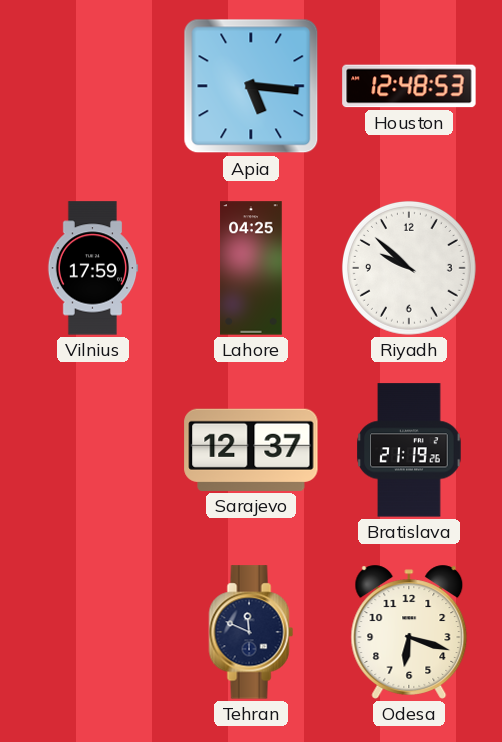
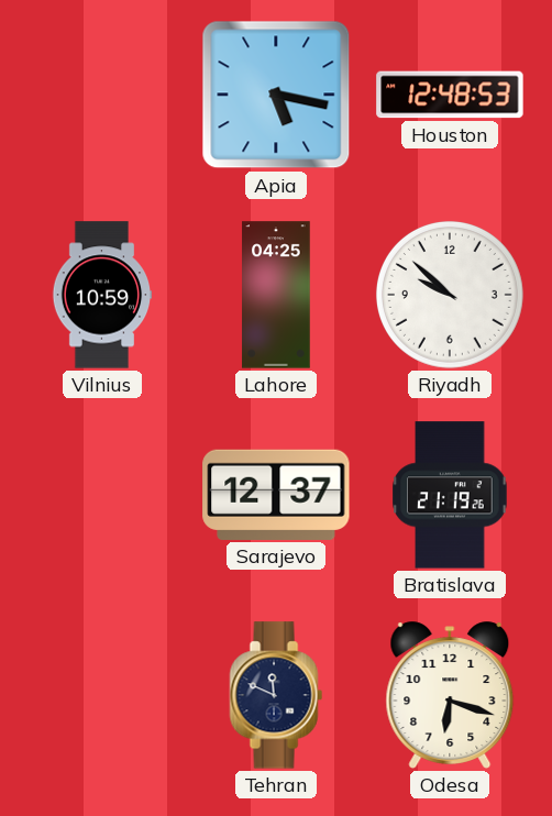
Apia: 5:16 -> 5:17 (276, 95)
Vilnius: 17:59 -> 10:59 (102, 295)
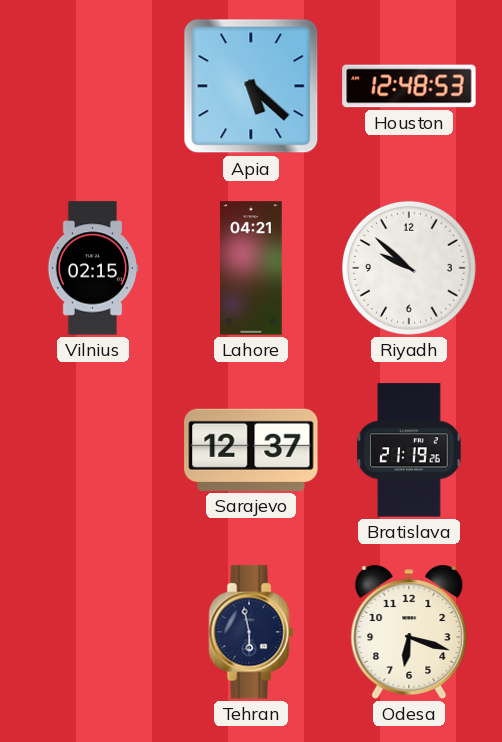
Apia: 5:17 -> 5:22 (251, 86)
Vilnius: 10:59 -> 02:15 (93, 268)
Lahore: 04:25 -> 04:21 (251, 268)
Tehran: 11:49 -> 5:58 (251, 632)
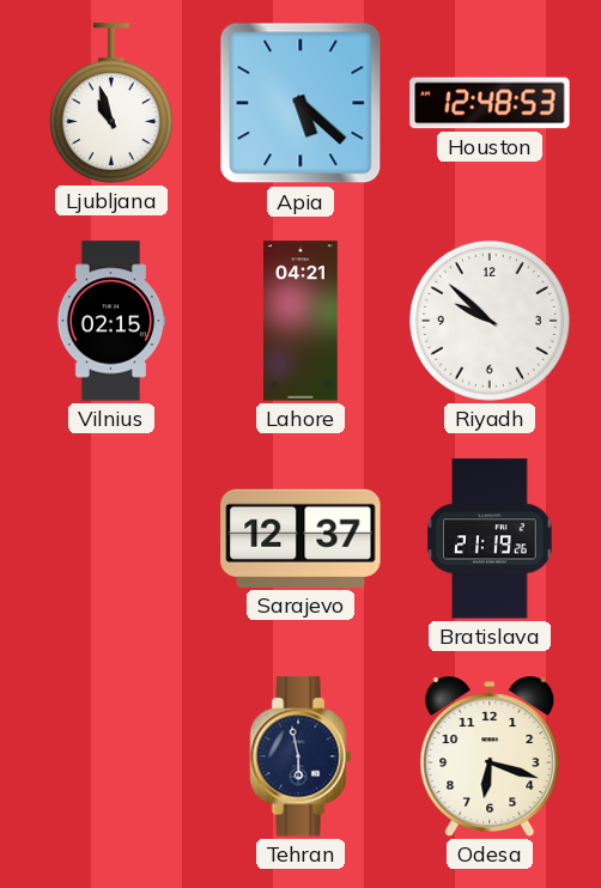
Ljubljana: none -> 10:57 (111, 103)
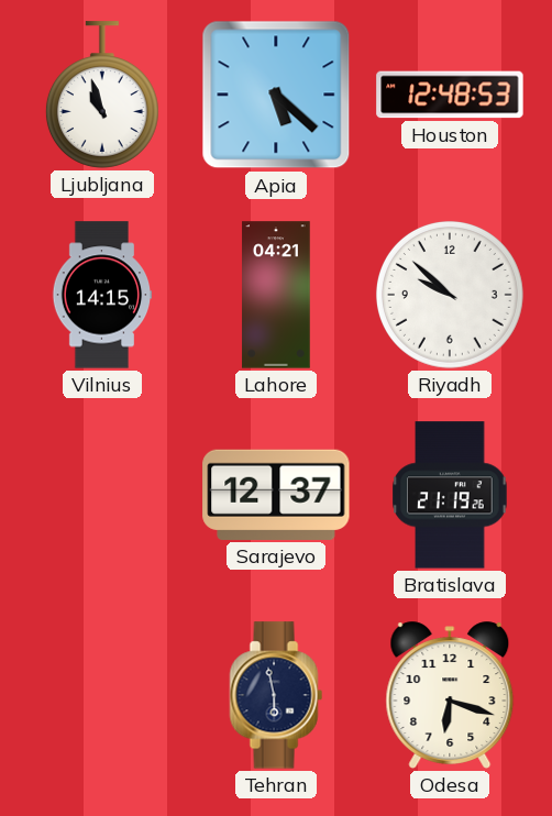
Vilnius: 02:15 -> 14:15 (102, 295)
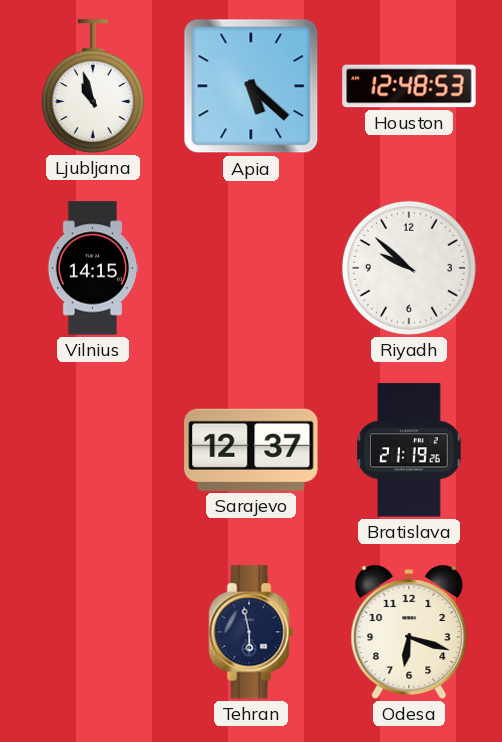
Lahore: 04:21 -> none (276, 295)
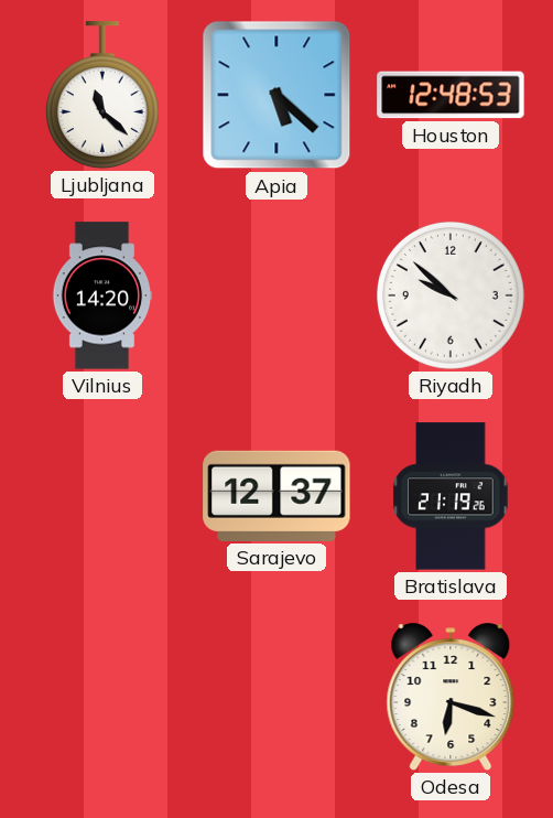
Ljubljana: 10:57 -> 11:22 (102, 95)
Vilnius: 14:15 -> 14:20 (102, 295)
Tehran: 5:58 -> none (251, 632)
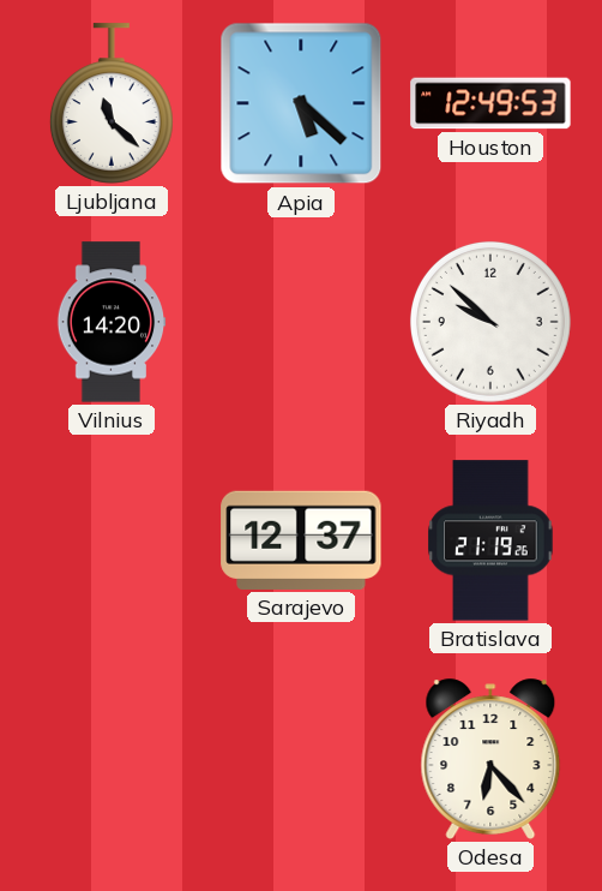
Houston: 12:48 -> 12:49 (490, 103)
Odesa: 6:18 -> 6:23 (490, 759)
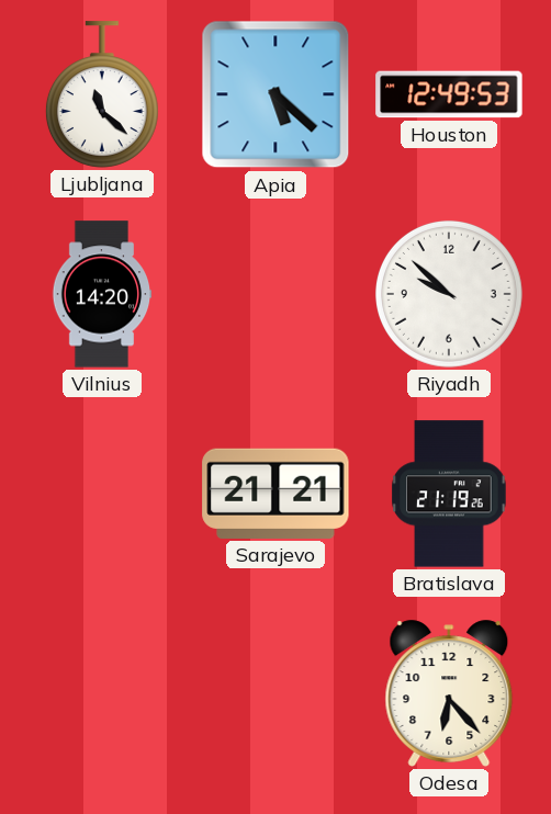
Sarajevo: 12:37 -> 21:21 (275, 494)
